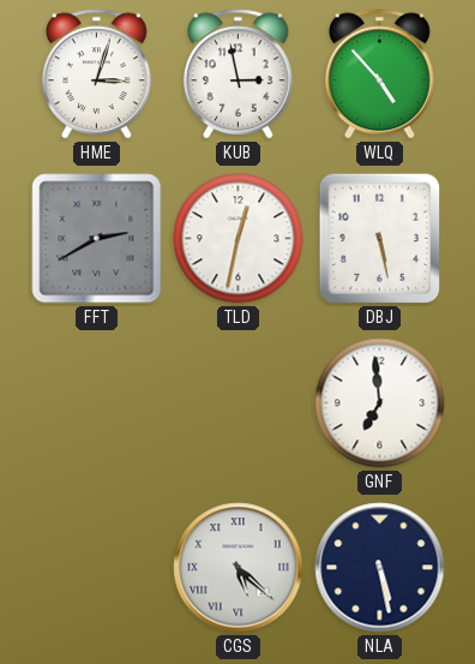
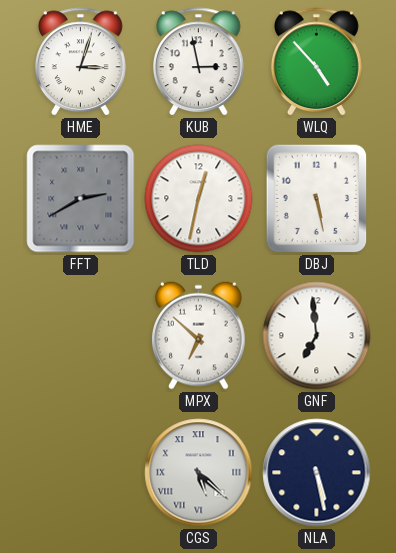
MPX: none -> 6:52 (199, 335)
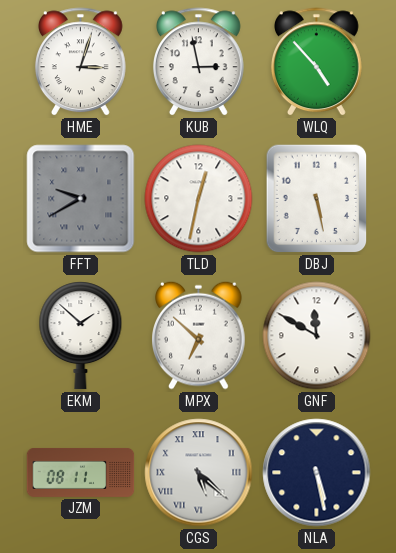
FFT: 2:40 -> 9:40 (81, 199)
EKM: none -> 1:52 (81, 336)
GNF: 6:59 -> 11:50 (317, 336)
JZM: none -> 08:11 (81, 472)
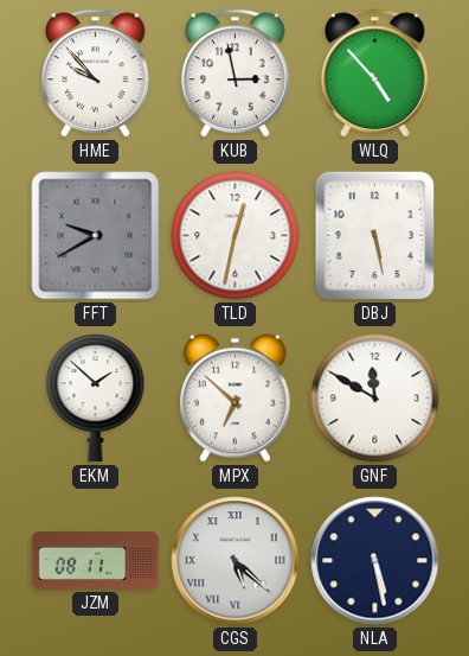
HME: 3:03 -> 9:53 (95, 74)
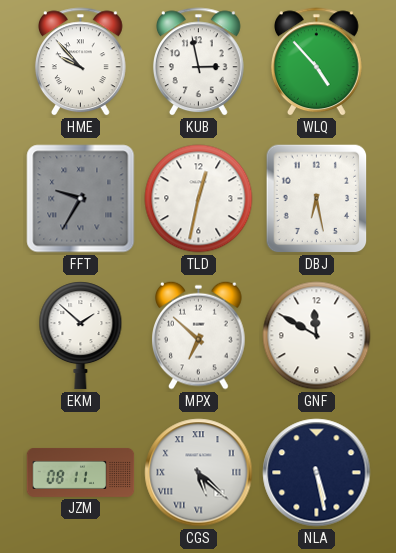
FFT: 9:40 -> 9:35 (81, 199)
DBJ: 5:28 -> 6:28 (317, 199)
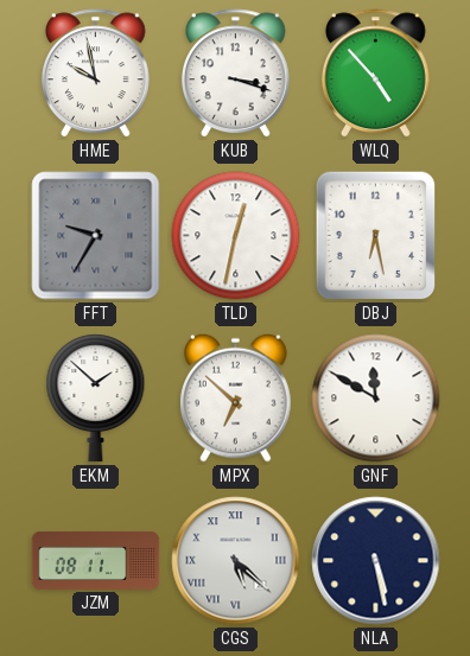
HME: 9:53 -> 9:58 (95, 74)
KUB: 2:58 -> 3:18 (235, 74)
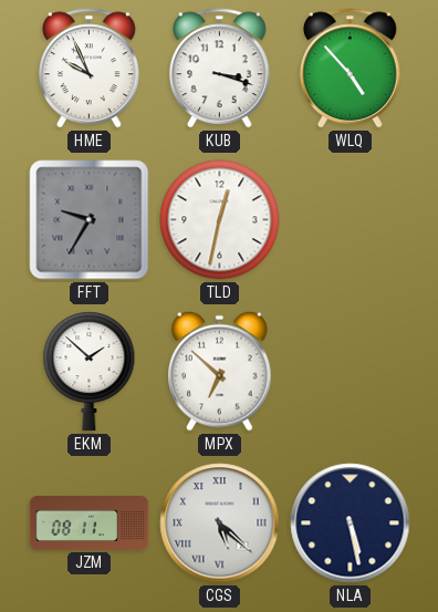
HME: 9:58 -> 9:56 (88, 69)
DBJ: 6:28 -> none (376, 236)
GNF: 11:50 -> none (376, 399)
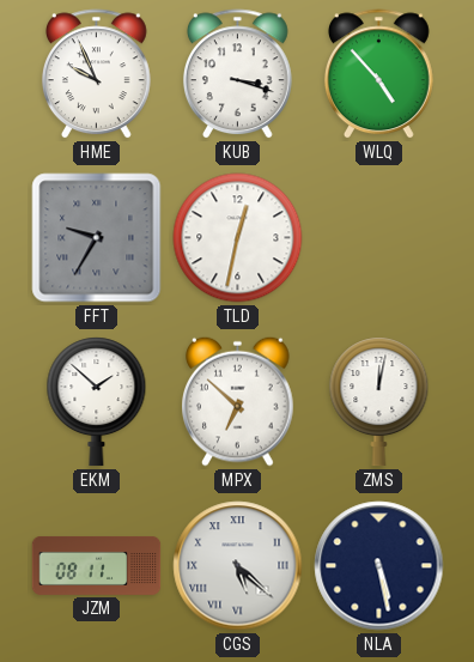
ZMS: none -> 12:02 (379, 402)
